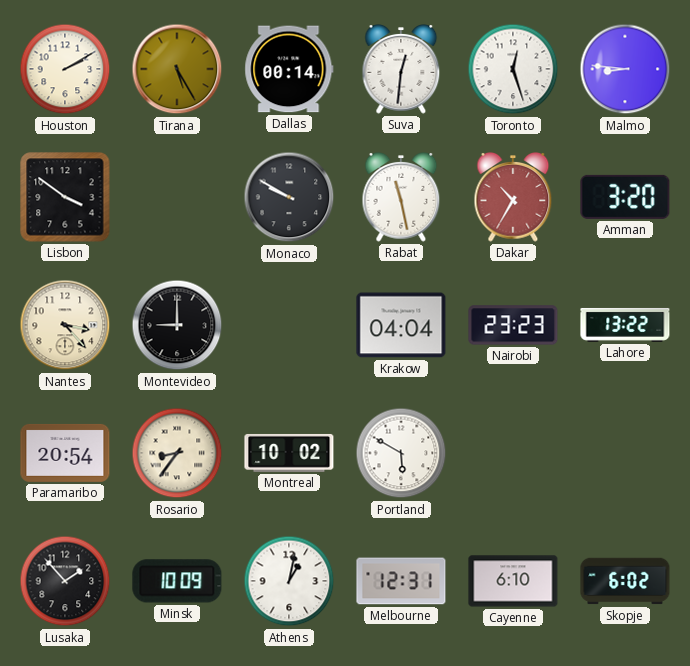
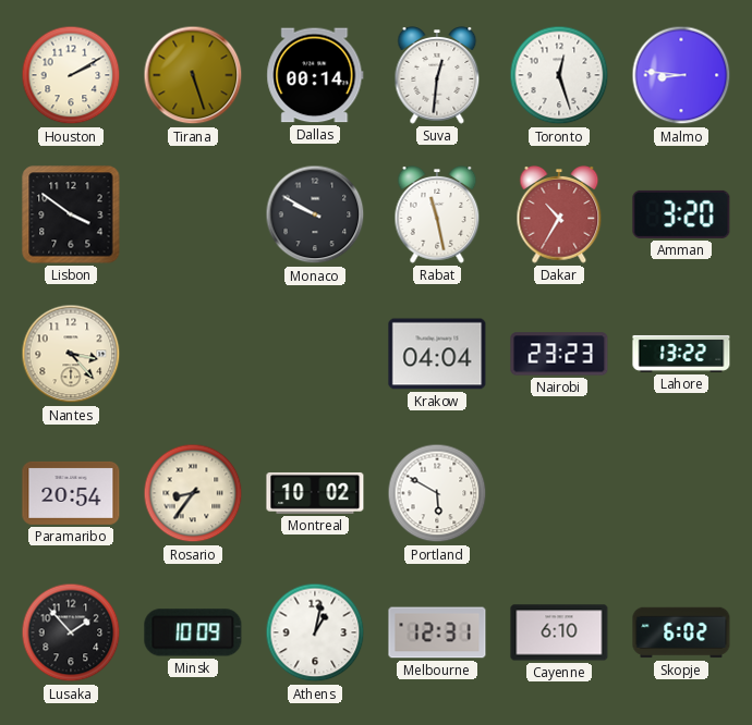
Tirana: 5:25 -> 5:27 (193, 75)
Montevideo: 9:00 -> none (177, 325)
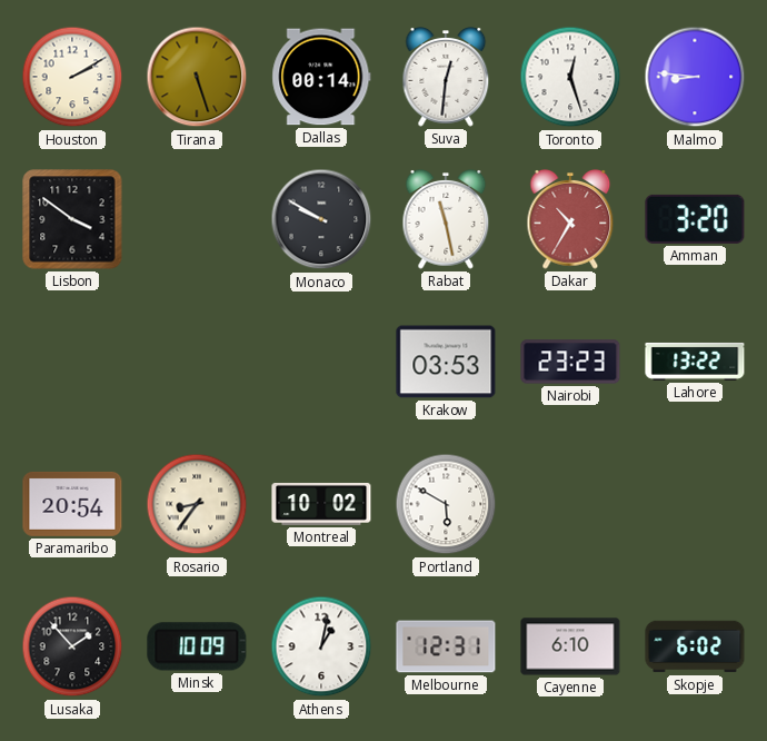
Nantes: 3:23 -> none (71, 354)
Krakow: 04:04 -> 03:53 (446, 362)
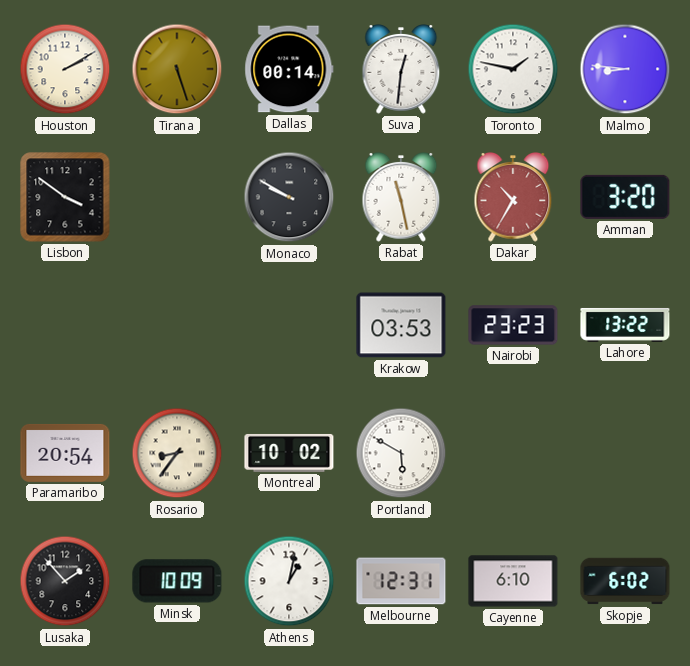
Toronto: 12:27 -> 1:47 (513, 69)
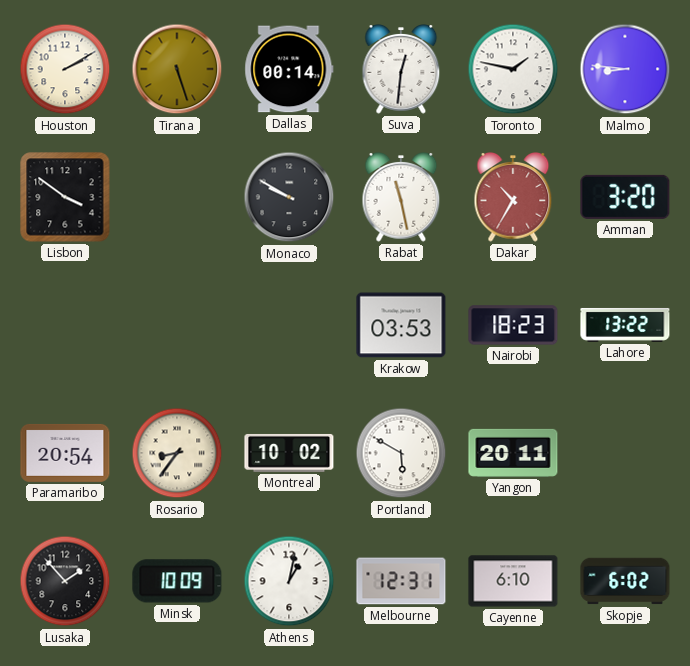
Nairobi: 23:23 -> 18:23 (513, 325)
Yangon: none -> 20:11 (513, 453)
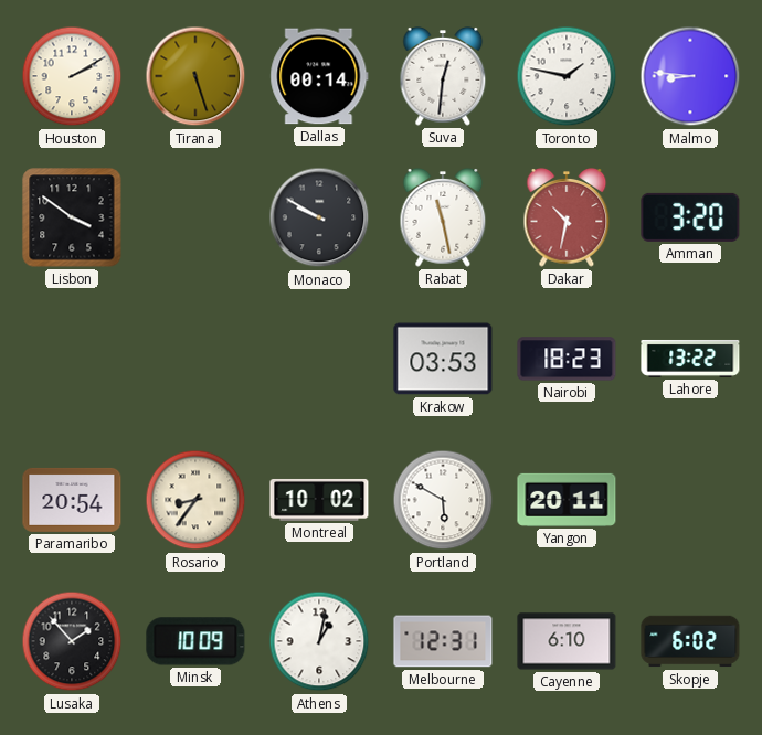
Dakar: 10:35 -> 10:32 (567, 219)
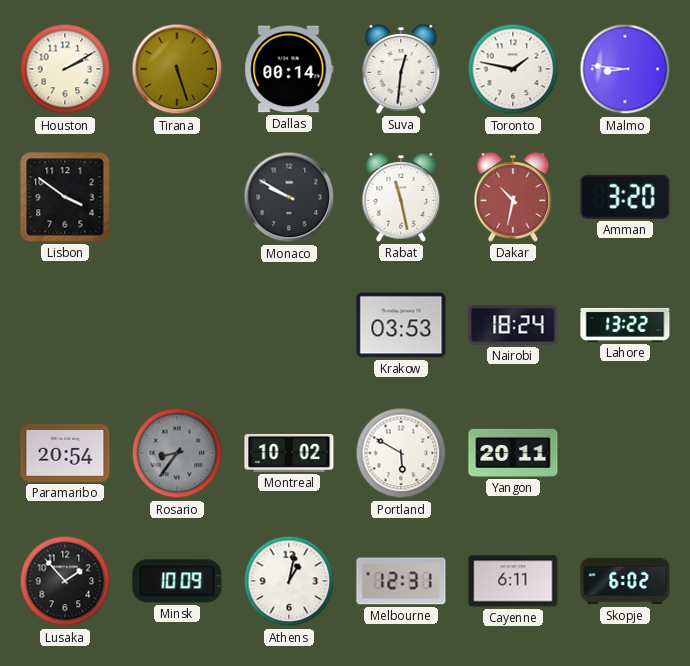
Nairobi: 18:23 -> 18:24 (513, 325)
Rosario dial: cream -> grey (177, 453)
Cayenne: 6:10 -> 6:11 (513, 581)
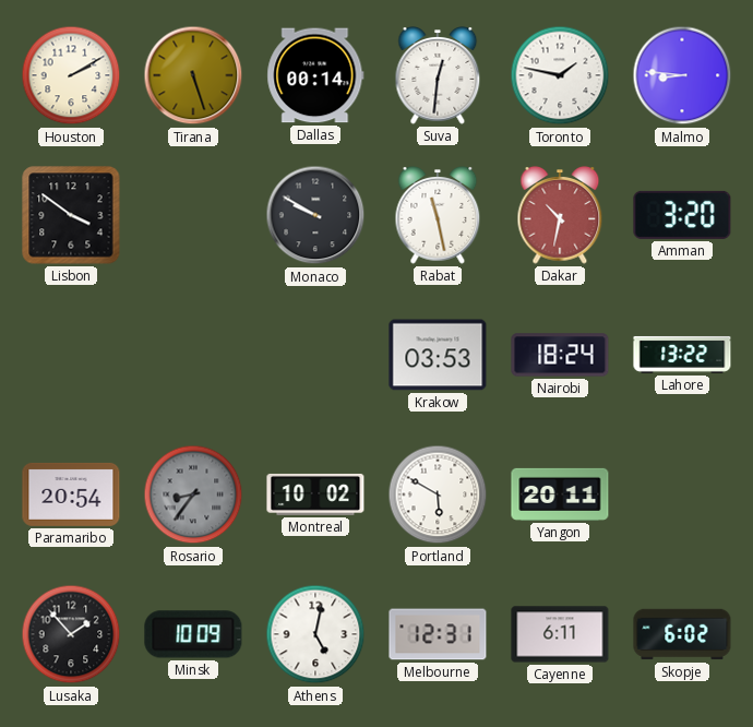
Athens: 1:02 -> 5:02 (315, 634)
